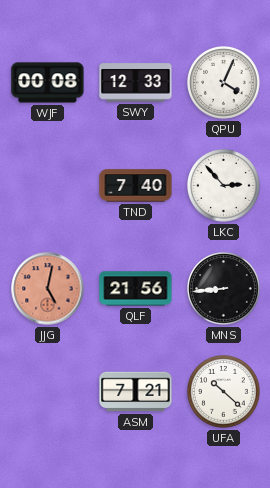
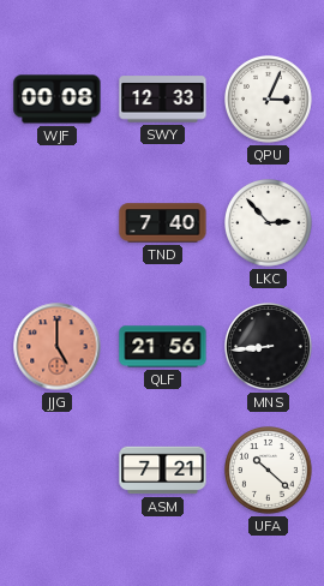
QPU: 4:04 -> 3:04 (269, 100)
JJG: 5:02 -> 5:00 (58, 347)
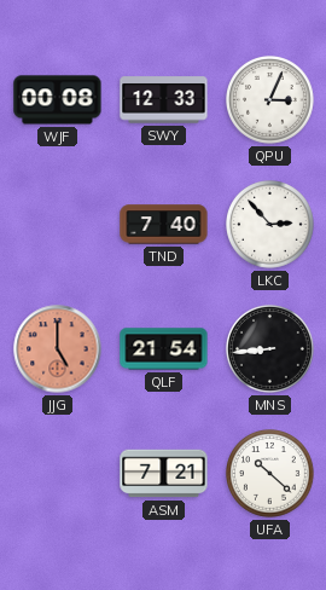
QLF: 21:56 -> 21:54 (164, 349)
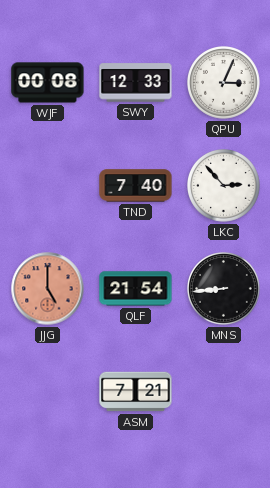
UFA: 10:22 -> none (270, 474)
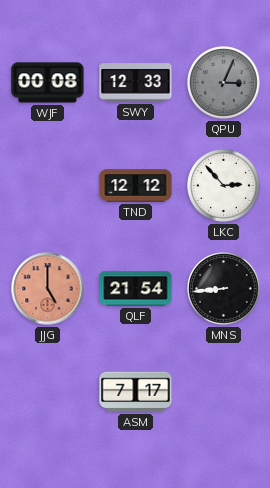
QPU dial: white -> grey (224, 83)
TND: 7:40 -> 12:12 (136, 186)
ASM: 7:21 -> 7:17 (136, 392)
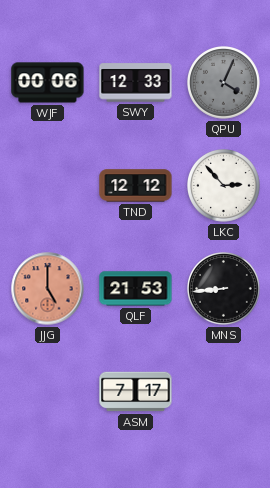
WJF: 00:08 -> 00:06 (48, 83)
QPU: 3:04 -> 4:04 (224, 83)
QLF: 21:54 -> 21:53 (136, 289)
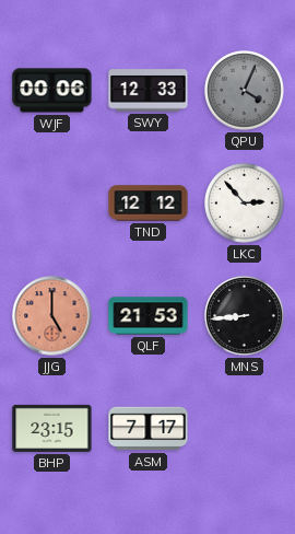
BHP: none -> 23:15 (52, 428)
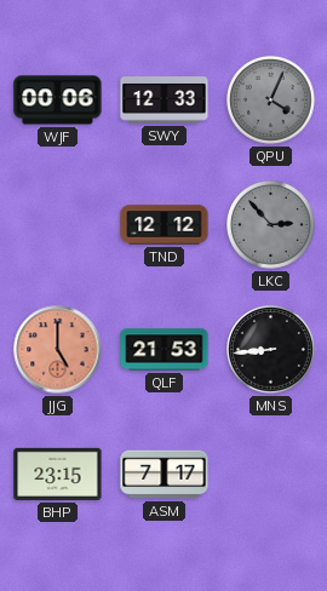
LKC dial: white -> grey (271, 225)
